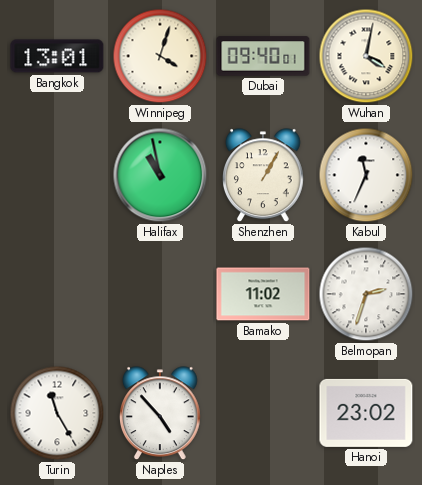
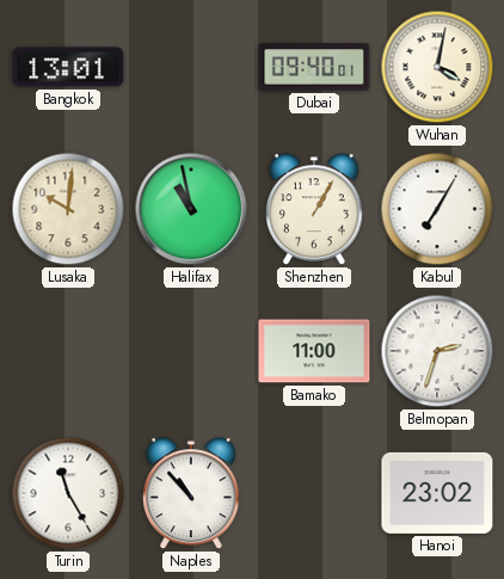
Winnipeg: 4:03 -> none (160, 56)
Lusaka: none -> 10:01 (68, 209)
Kabul: 11:34 -> 7:05 (437, 209)
Bamako: 11:02 -> 11:00 (314, 351)
Naples: 4:53 -> 10:53 (192, 494)
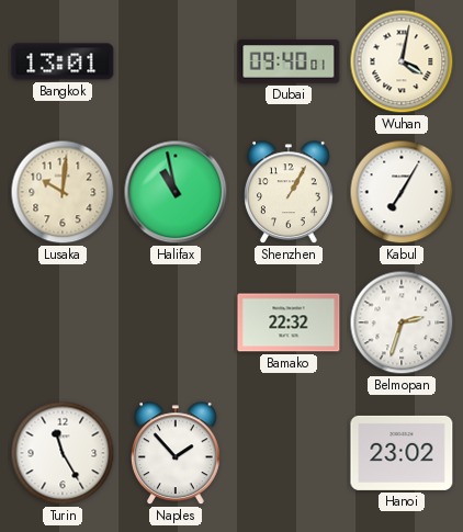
Bamako: 11:00 -> 22:32 (289, 322)
Naples: 10:53 -> 1:53 (177, 454)
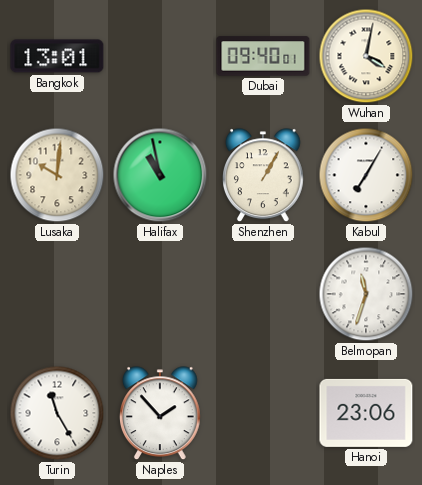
Bamako: 22:32 -> none (289, 322)
Belmopan: 2:33 -> 11:33 (366, 294)
Hanoi: 23:02 -> 23:06 (366, 413)
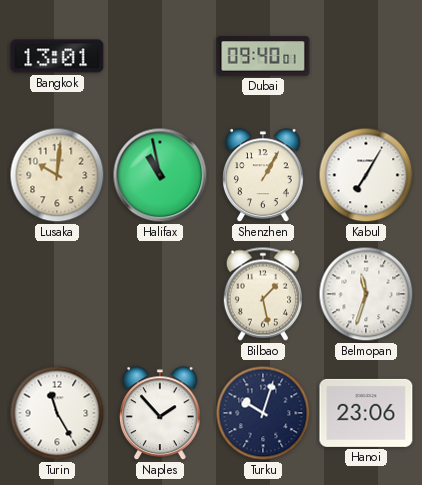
Wuhan: 4:02 -> none (366, 56)
Bilbao: none -> 1:28 (262, 294)
Turku: none -> 10:03 (263, 413)
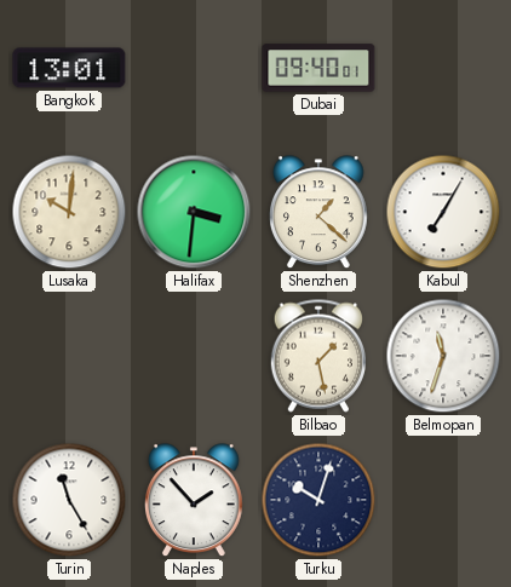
Halifax: 10:58 -> 3:31 (194, 212)
Shenzhen: 1:05 -> 1:22 (320, 213)
Hanoi: 23:06 -> none (366, 413)
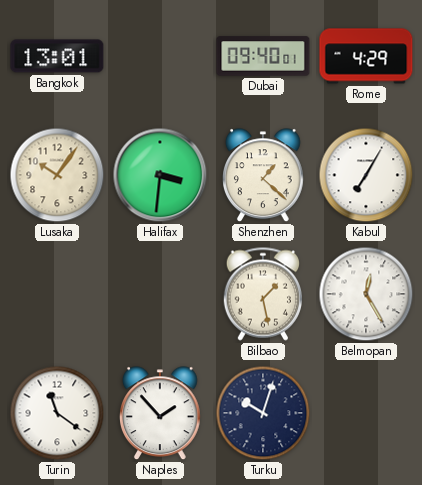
Rome: none -> 4:29 (366, 56)
Lusaka: 10:01 -> 10:06 (57, 175)
Belmopan: 11:33 -> 12:25 (366, 294)
Turin: 11:25 -> 11:21 (57, 413)
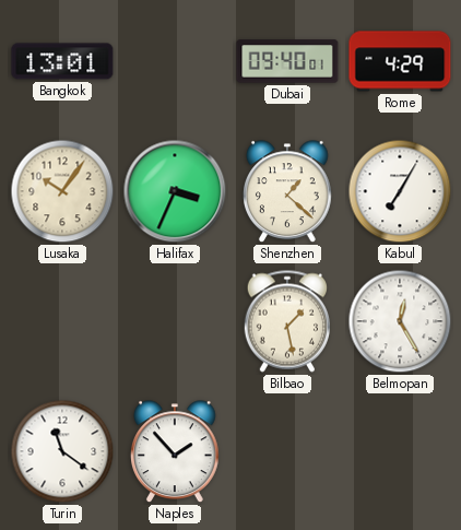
Halifax: 3:31 -> 3:34 (175, 191)
Turku: 10:03 -> none (263, 413)
